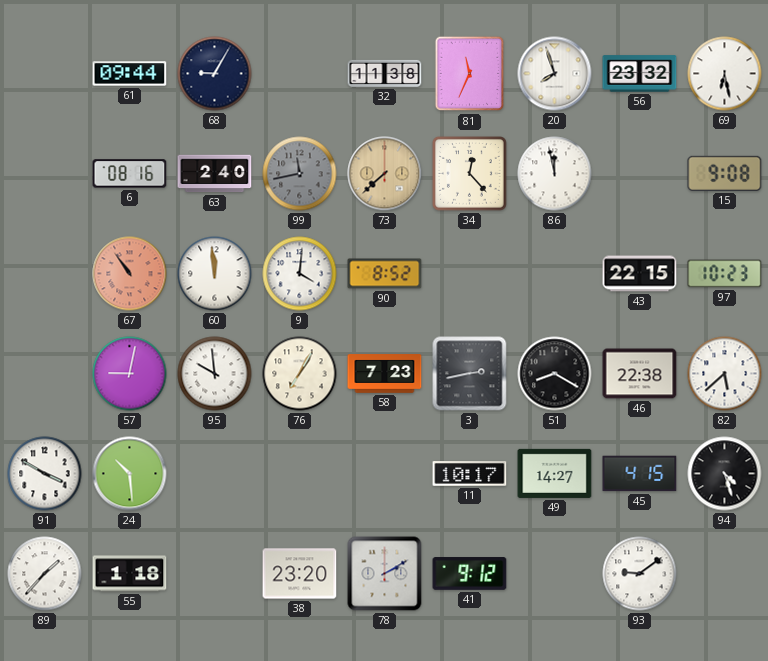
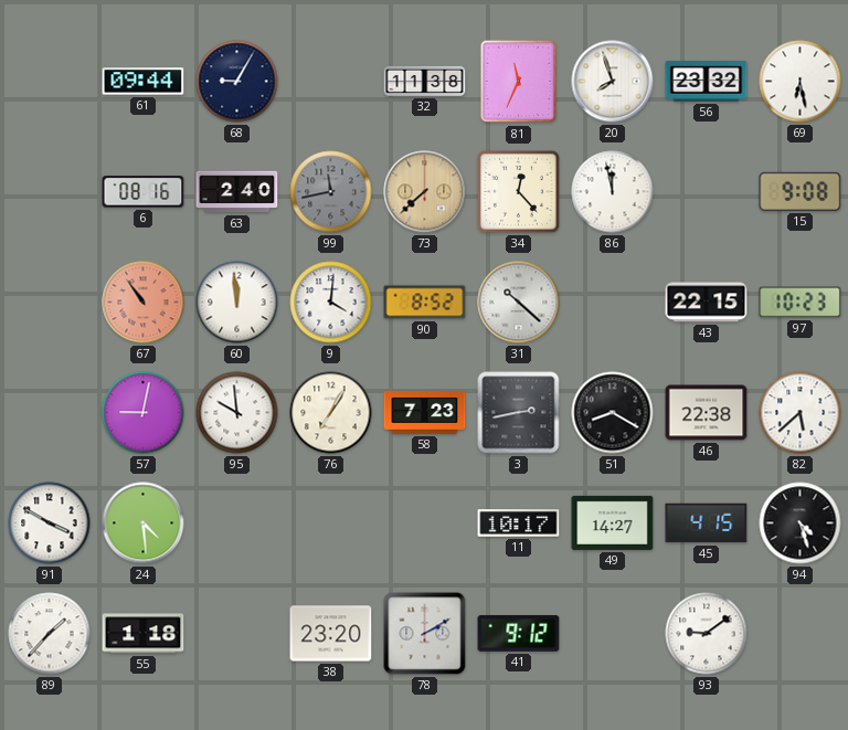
31: none -> 10:22 (519, 303)
24: 10:29 -> 4:29 (144, 523)
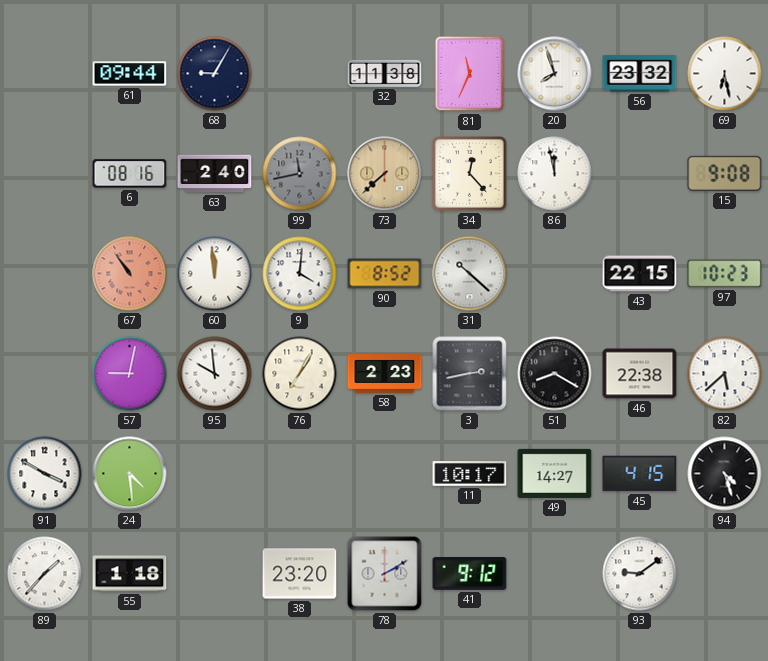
58: 7:23 -> 2:23 (385, 374)
